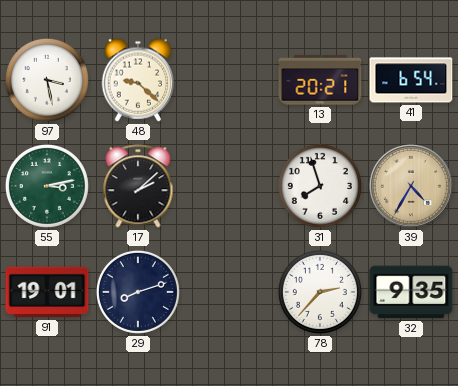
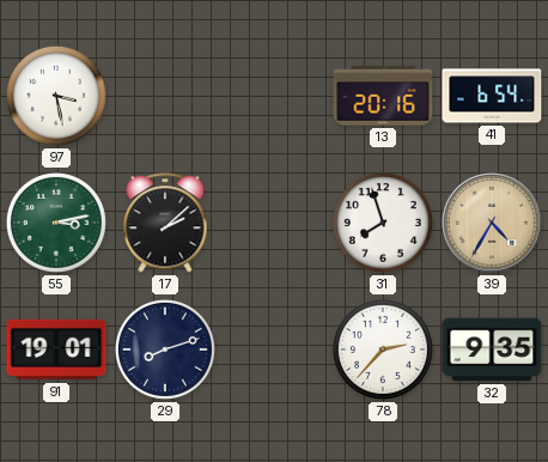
48: 9:22 -> none (138, 80)
13: 20:21 -> 20:16 (383, 96)
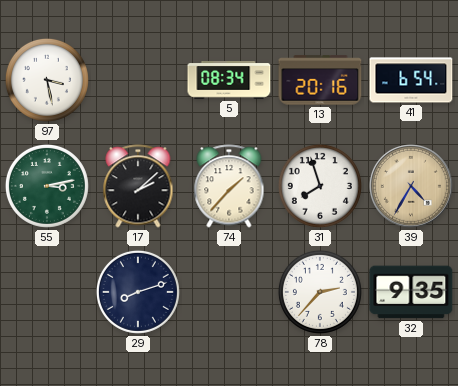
5: none -> 08:34 (229, 80)
74: none -> 1:37 (229, 186)
91: 19:01 -> none (56, 349)
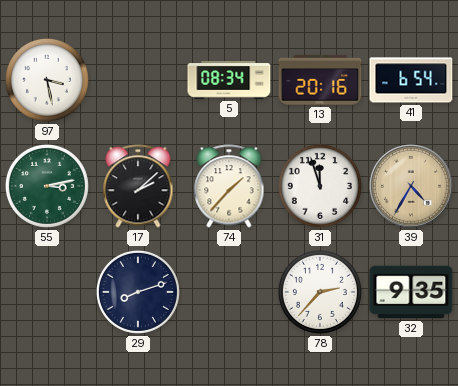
31: 7:57 -> 11:57 (320, 186)
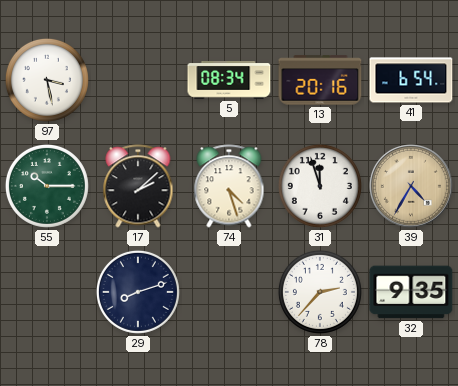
55: 3:13 -> 10:15 (47, 186)
74: 1:37 -> 4:27 (229, 186)
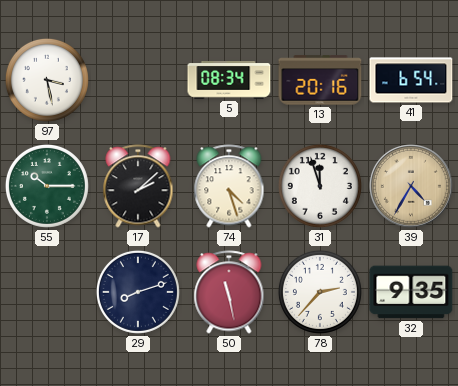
50: none -> 11:28 (229, 292)
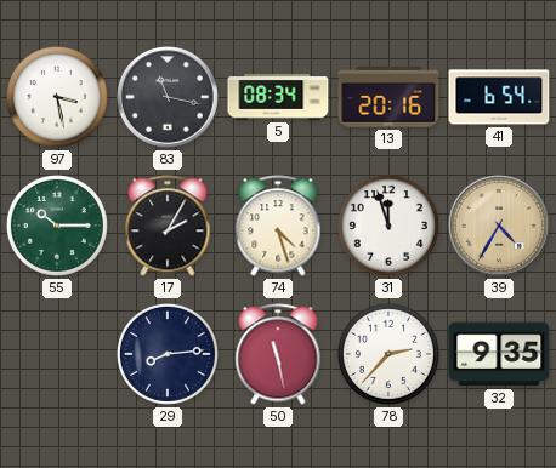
83: none -> 11:17 (169, 98)
17: 2:08 -> 2:05 (168, 226)
29: 8:12 -> 8:14 (168, 354)
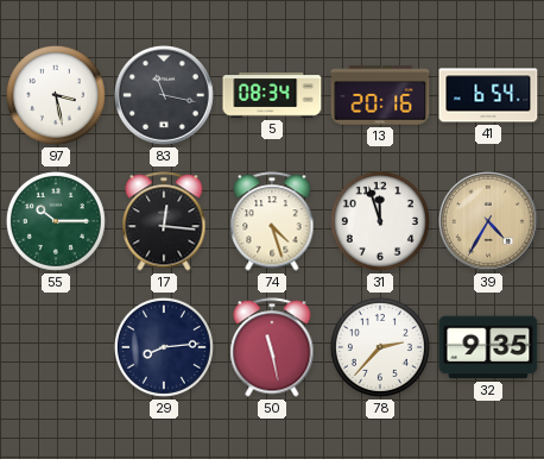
17: 2:05 -> 12:16 (164, 221)
